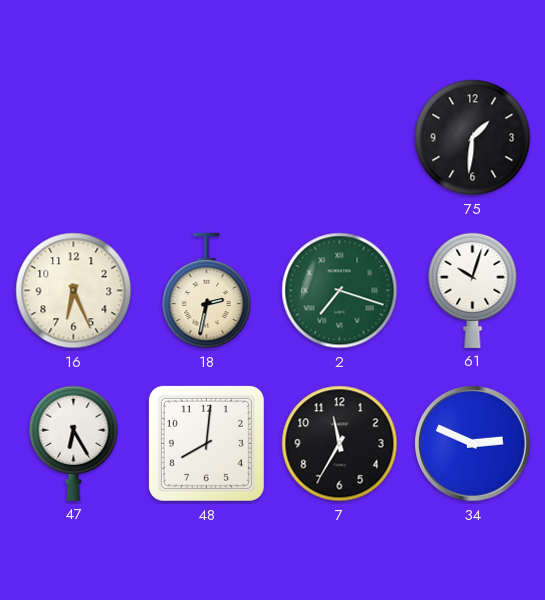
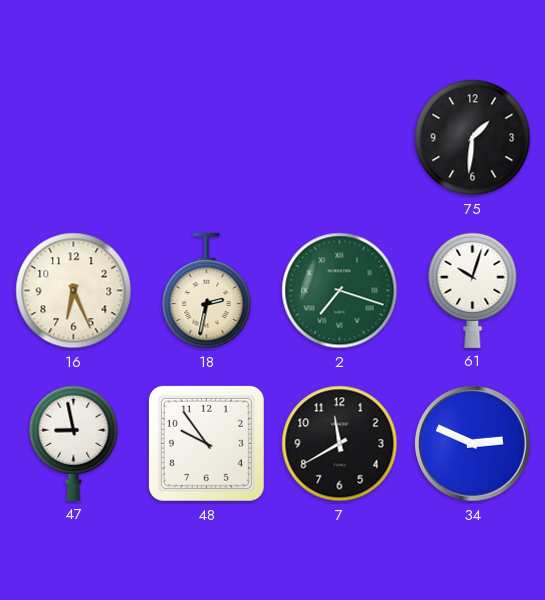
47: 6:25 -> 8:58 (74, 443)
48: 8:01 -> 9:54 (206, 443)
7: 11:35 -> 11:40 (340, 444)
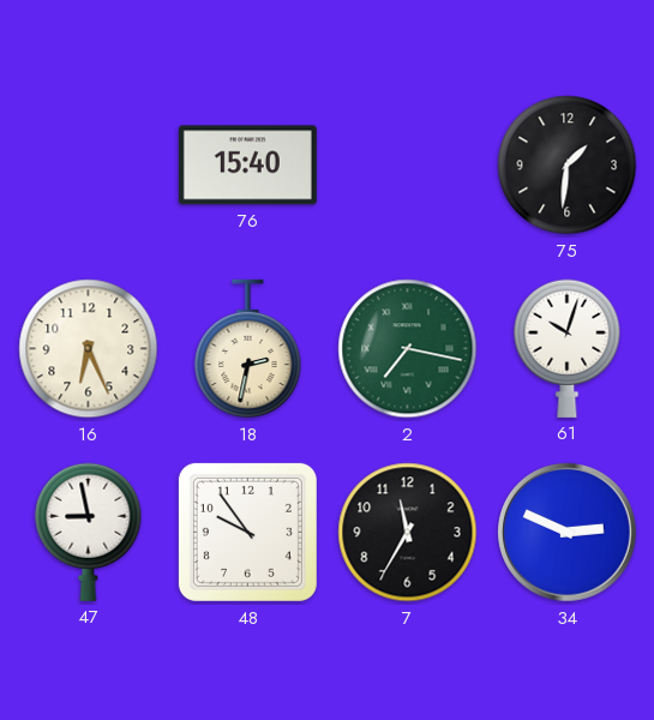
76: none -> 15:40 (247, 166)
2: 7:18 -> 7:17 (408, 349)
7: 11:40 -> 11:35 (408, 533)
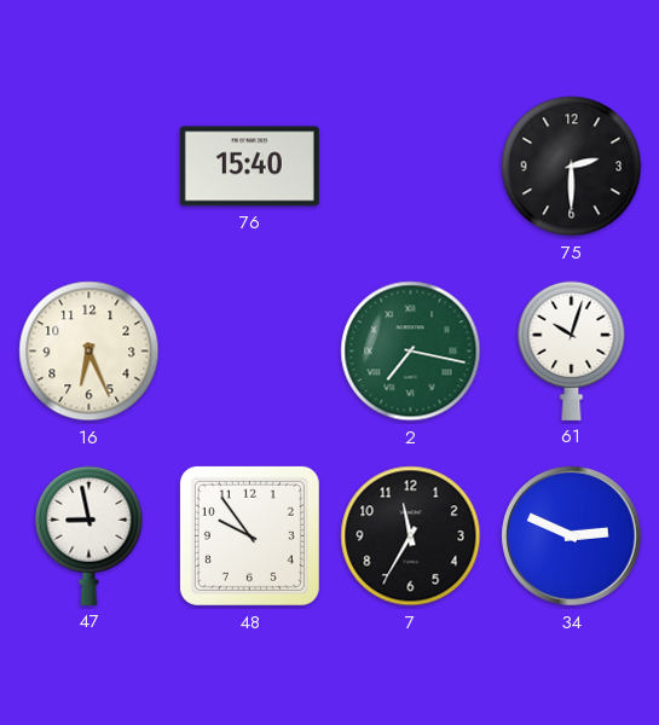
75: 1:31 -> 2:30 (572, 167)
18: 2:32 -> none (248, 349)
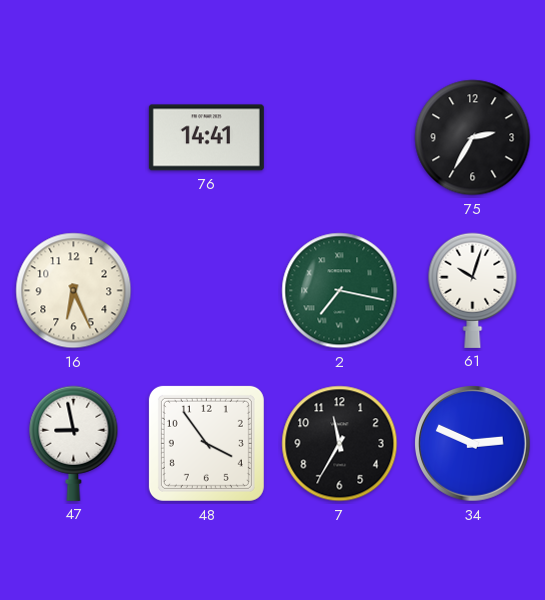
76: 15:40 -> 14:41 (206, 138)
75: 2:30 -> 2:35 (473, 138)
48: 9:54 -> 3:54 (206, 443)
